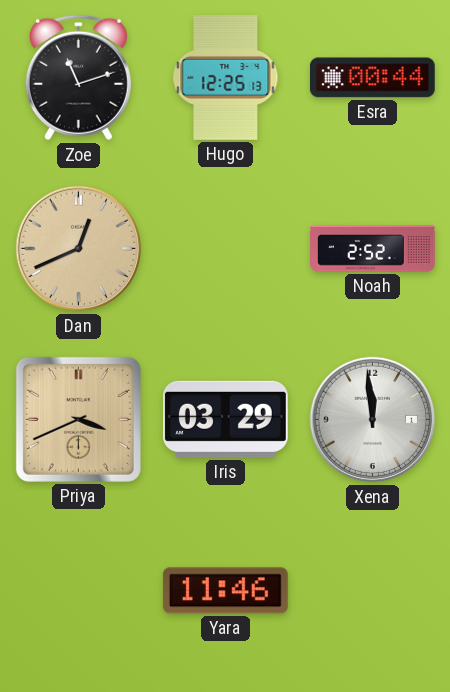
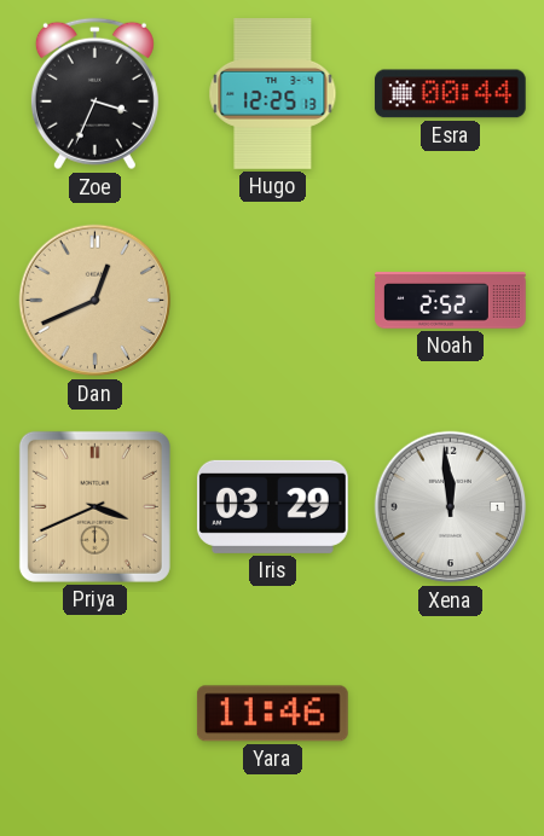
Zoe: 11:12 -> 3:34 (94, 94)
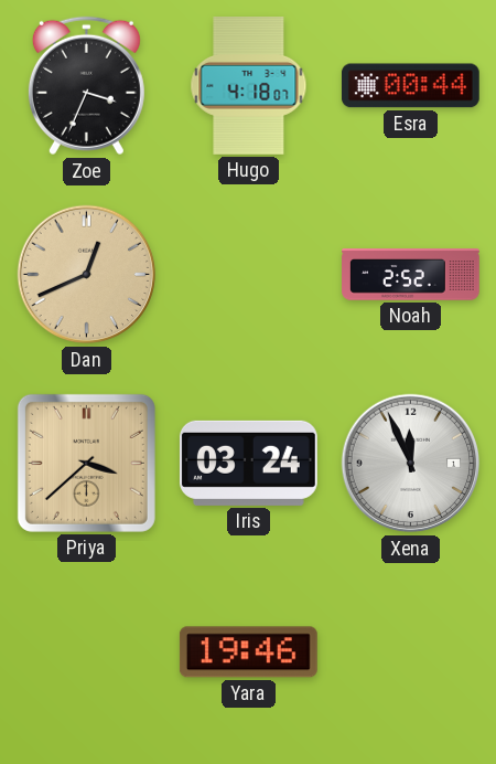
Hugo: 12:25 -> 4:18 (249, 86)
Priya: 3:41 -> 3:38 (86, 463)
Iris: 03:29 -> 03:24 (248, 463)
Xena: 11:59 -> 11:56 (411, 464)
Yara: 11:46 -> 19:46 (248, 652)
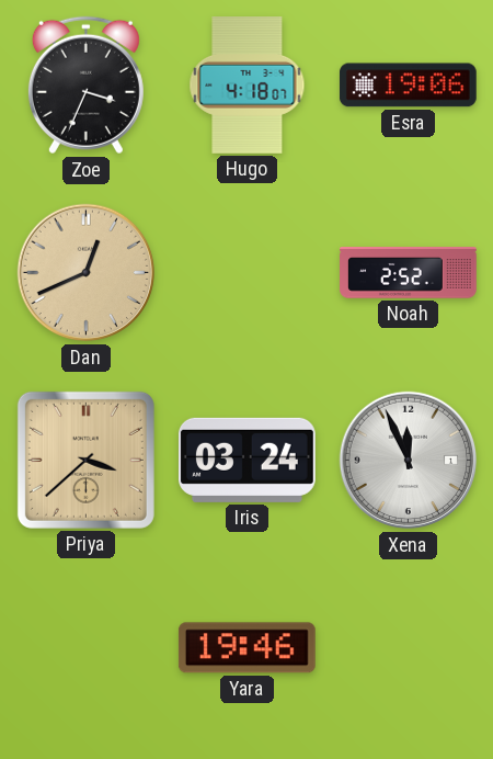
Esra: 00:44 -> 19:06 (408, 86)
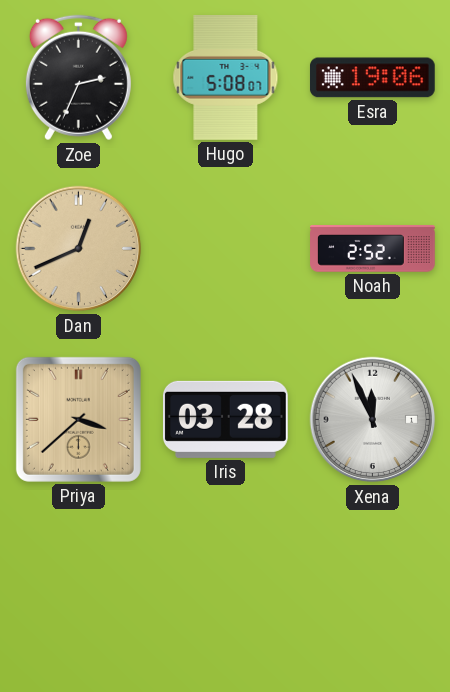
Zoe: 3:34 -> 2:34 (78, 78)
Hugo: 4:18 -> 5:08 (226, 78)
Iris: 03:24 -> 03:28 (225, 419)
Yara: 19:46 -> none (246, 648)
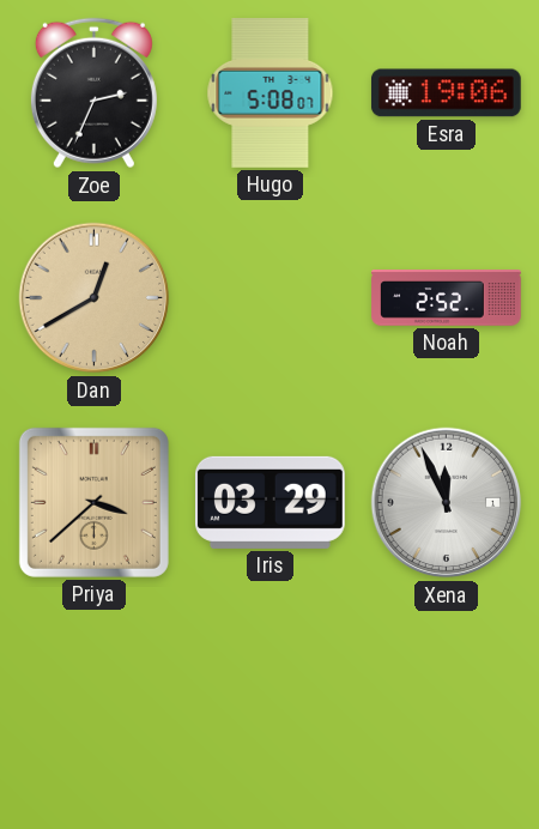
Dan: 12:41 -> 12:40 (95, 298)
Iris: 03:28 -> 03:29 (269, 502)
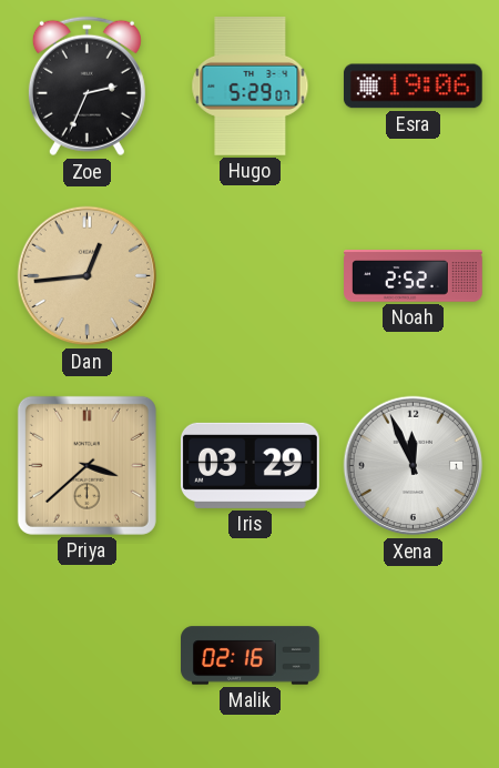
Hugo: 5:08 -> 5:29 (251, 87)
Dan: 12:40 -> 12:44 (88, 276)
Malik: none -> 02:16 (251, 656)
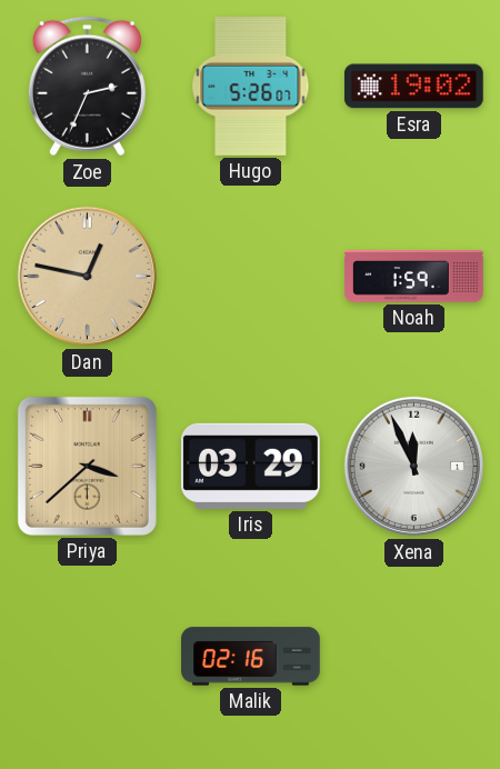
Hugo: 5:29 -> 5:26 (251, 87)
Esra: 19:06 -> 19:02 (413, 87)
Dan: 12:44 -> 12:47 (88, 277)
Noah: 2:52 -> 1:59 (414, 277)
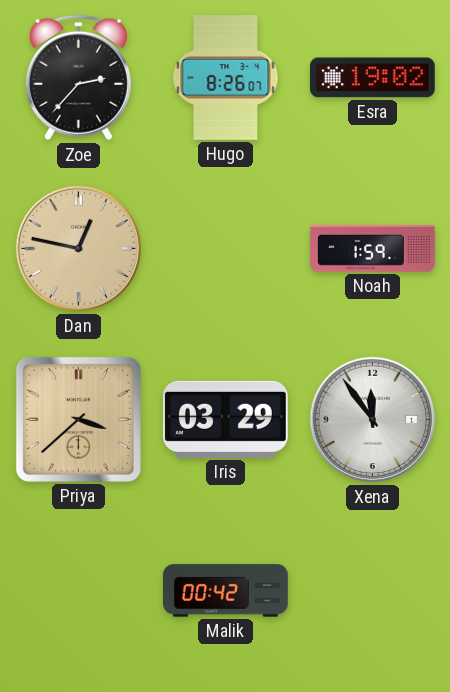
Zoe: 2:34 -> 2:37 (78, 78)
Hugo: 5:26 -> 8:26 (226, 78)
Xena: 11:56 -> 11:54 (373, 420)
Malik: 02:16 -> 00:42 (226, 591)
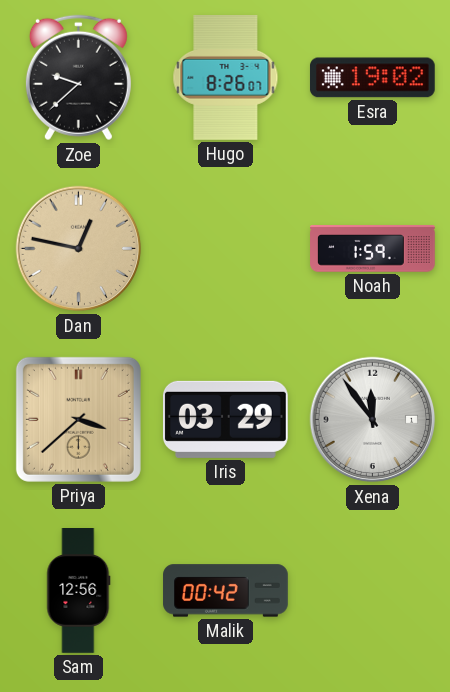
Zoe: 2:37 -> 9:38 (78, 78)
Sam: none -> 12:56 (79, 591)
